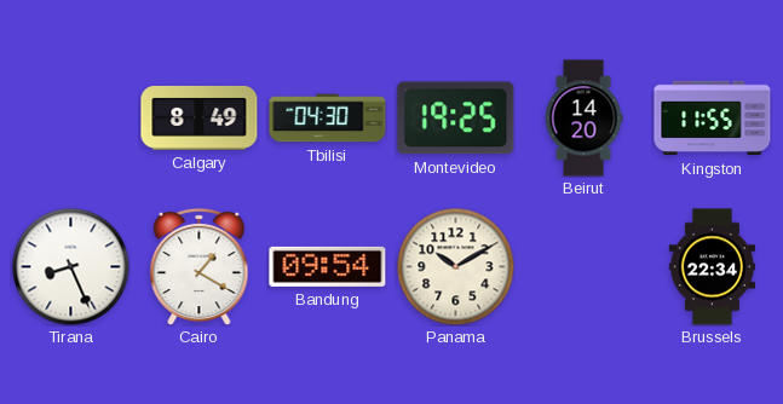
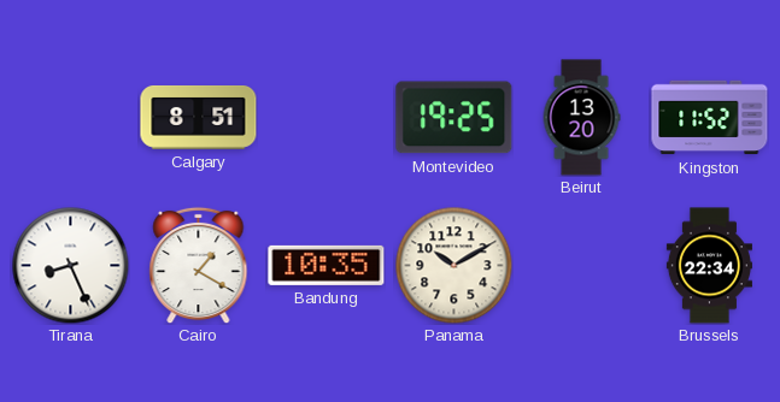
Calgary: 8:49 -> 8:51 (199, 117)
Tbilisi: 04:30 -> none (328, 119)
Beirut: 14:20 -> 13:20 (581, 118)
Kingston: 11:55 -> 11:52 (710, 118)
Bandung: 09:54 -> 10:35 (327, 265)
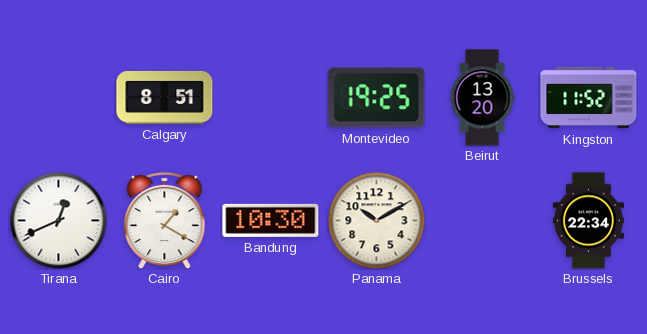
Tirana: 8:26 -> 12:41 (58, 220)
Bandung: 10:35 -> 10:30 (271, 220)
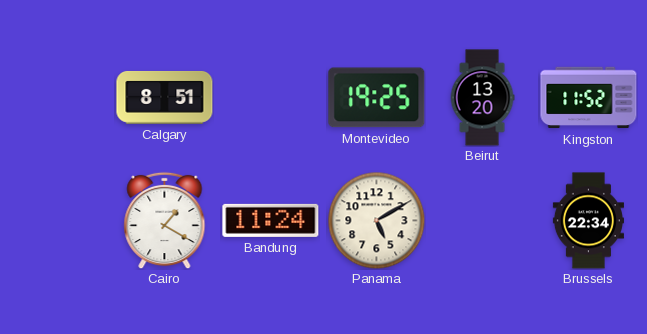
Tirana: 12:41 -> none (58, 220)
Bandung: 10:30 -> 11:24 (271, 220)
Panama: 10:10 -> 5:10 (376, 220)
